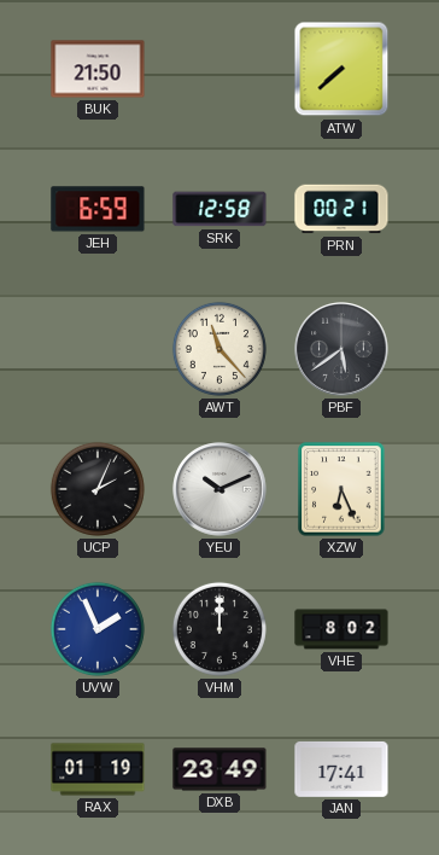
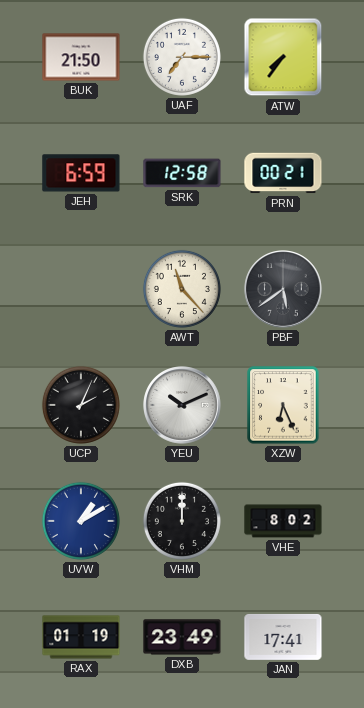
UAF: none -> 7:15 (182, 57)
ATW: 7:38 -> 7:36 (283, 57)
UVW: 1:56 -> 1:10 (81, 521)
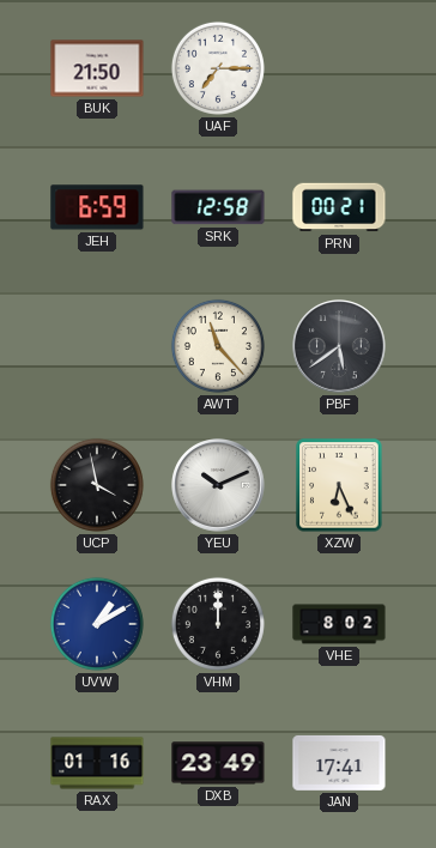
ATW: 7:36 -> none (283, 57)
UCP: 2:04 -> 3:58 (97, 485)
RAX: 01:19 -> 01:16 (97, 763)
